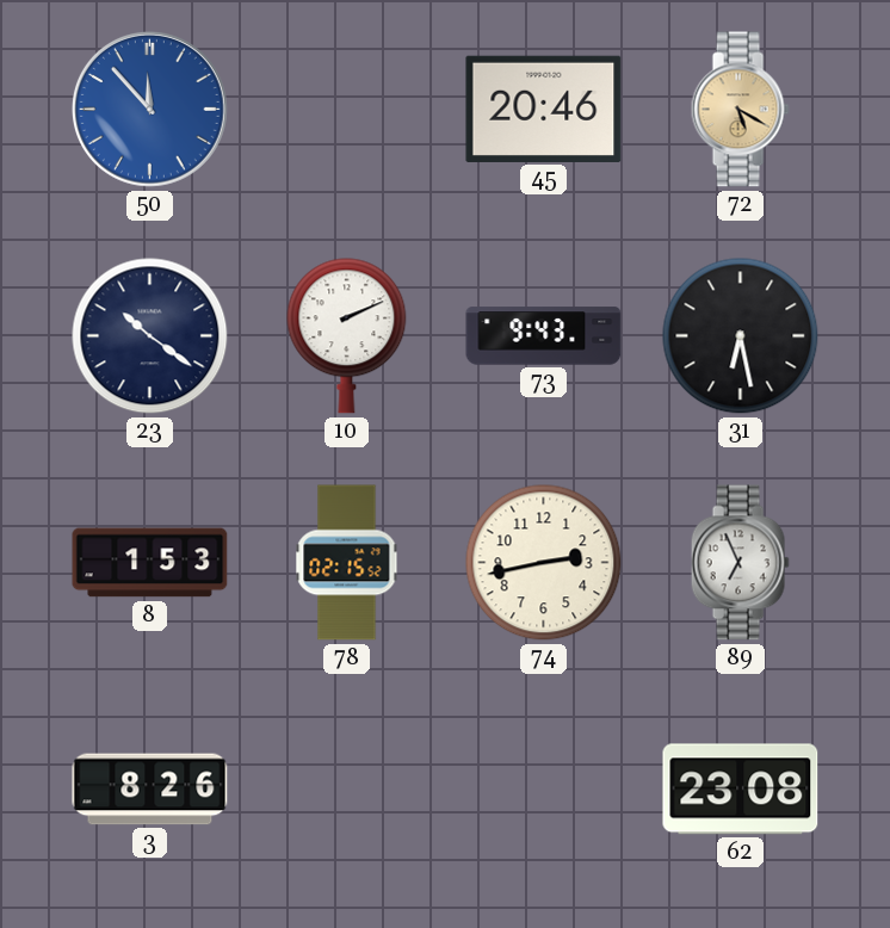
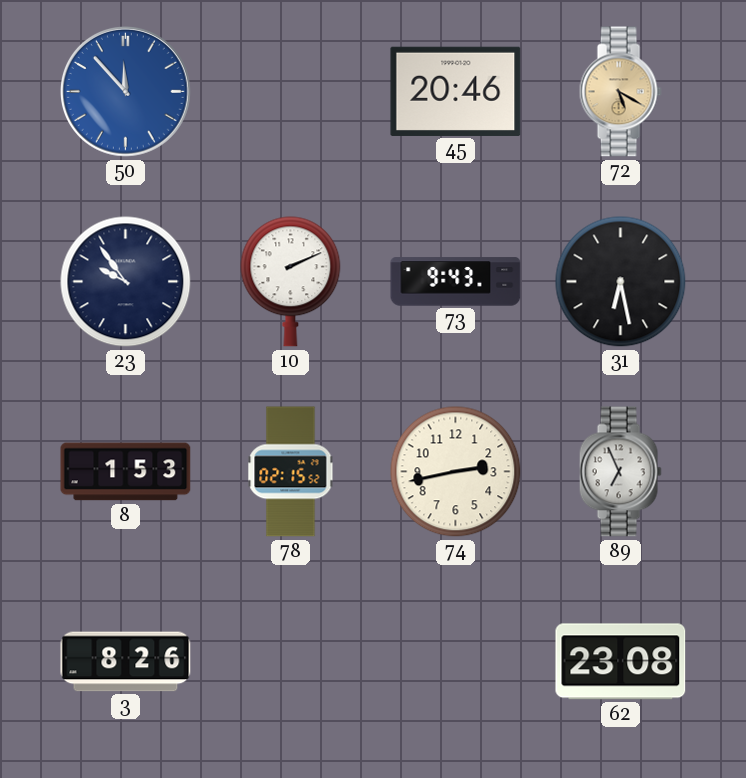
23: 10:21 -> 9:54 (126, 282)
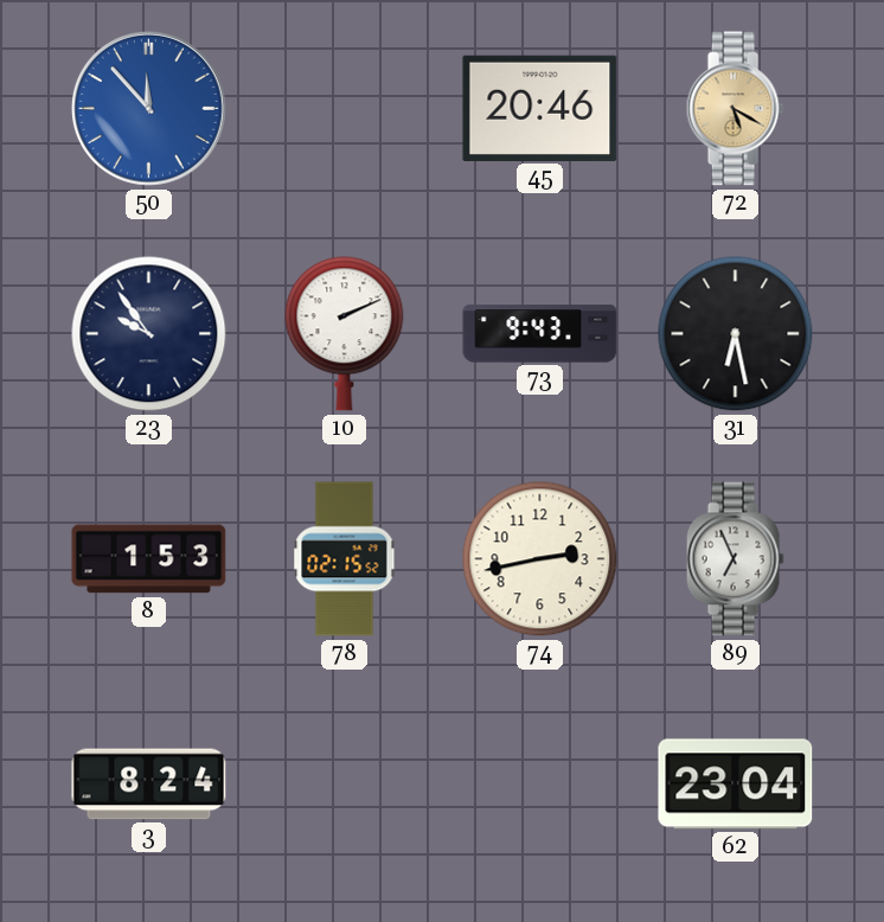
3: 8:26 -> 8:24 (149, 785)
62: 23:08 -> 23:04 (736, 785)
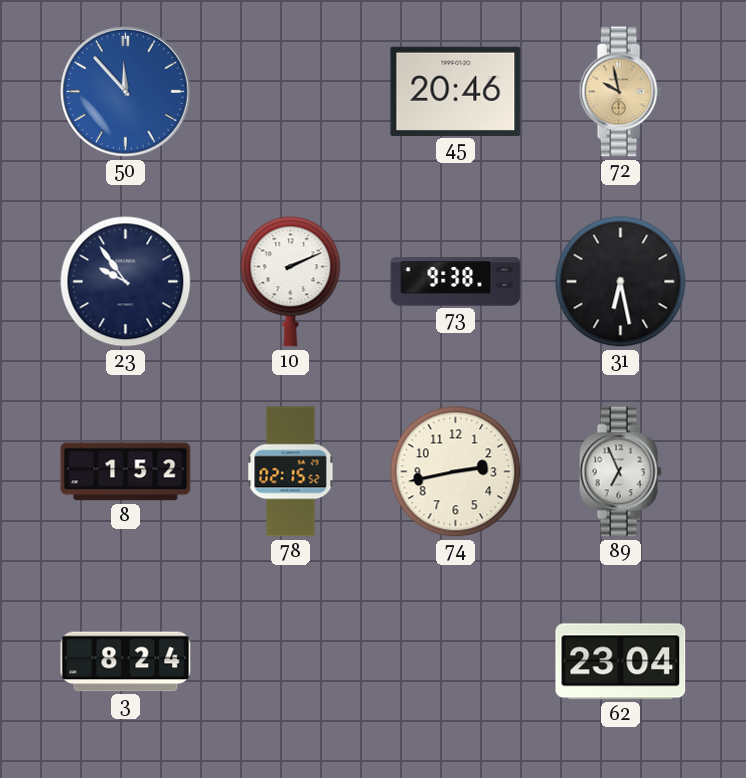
72: 5:20 -> 9:58 (620, 92)
73: 9:43 -> 9:38 (456, 282)
8: 1:53 -> 1:52 (126, 472)
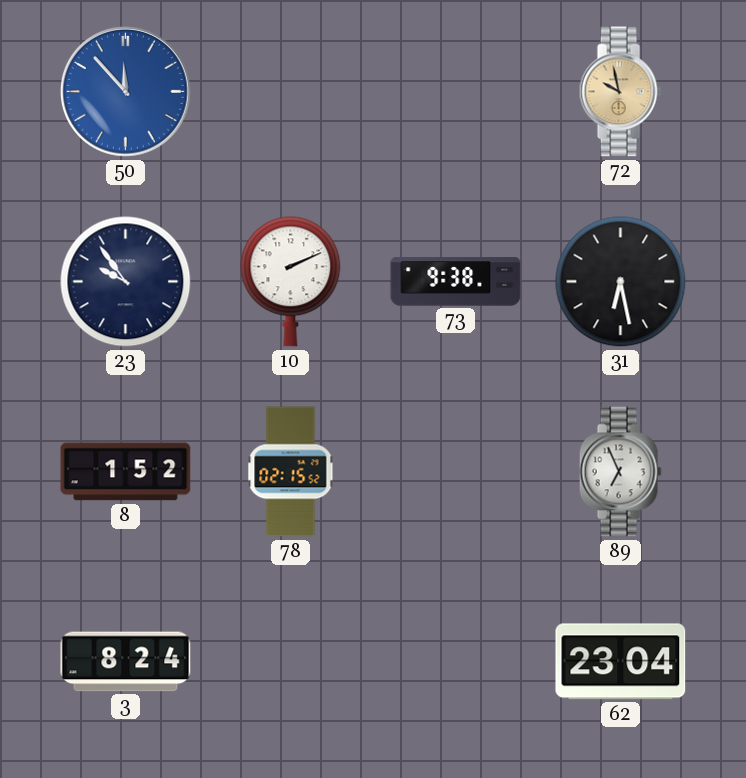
45: 20:46 -> none (456, 91)
74: 2:43 -> none (456, 472)
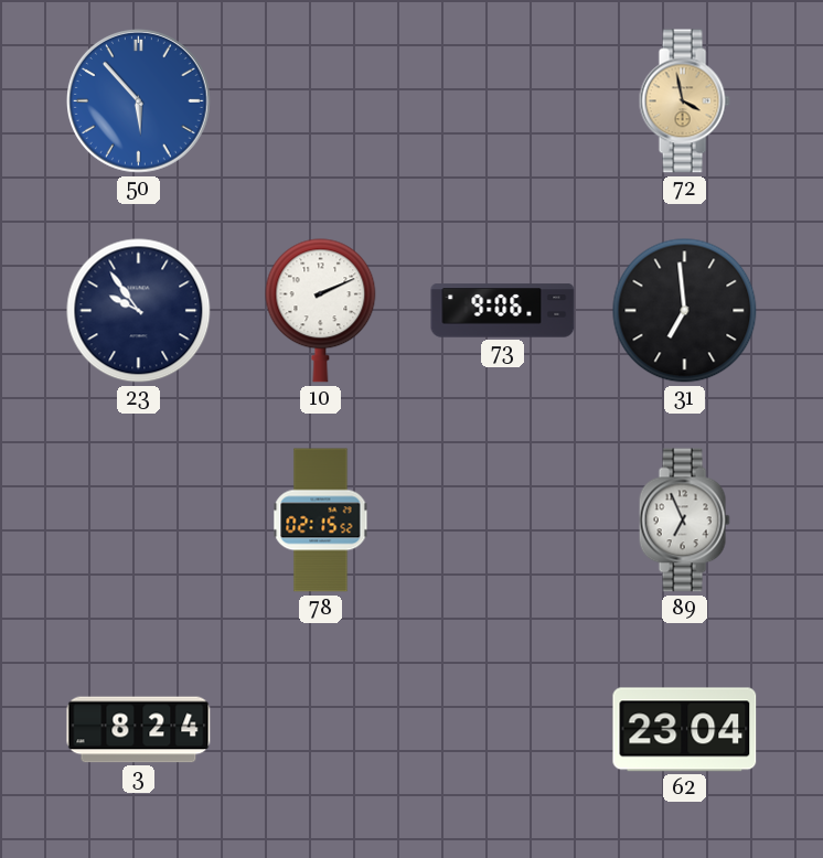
50: 11:53 -> 5:53 (139, 101)
72: 9:58 -> 3:58 (684, 101)
73: 9:38 -> 9:06 (503, 311)
31: 6:28 -> 6:59 (685, 311)
8: 1:52 -> none (126, 472)
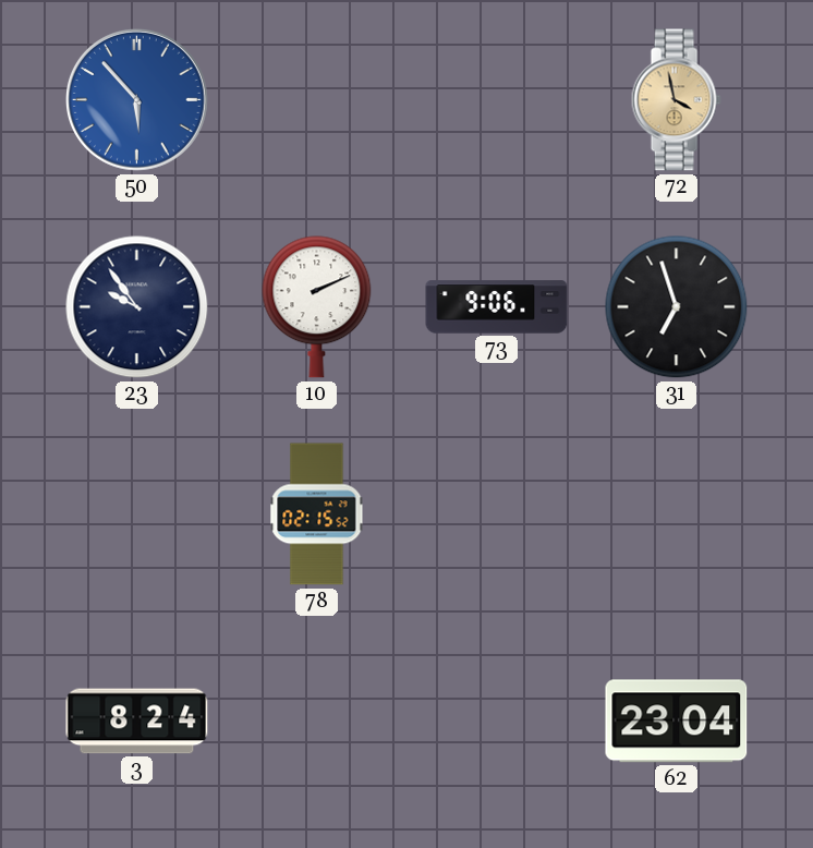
31: 6:59 -> 6:57 (677, 307)
89: 6:56 -> none (684, 521)
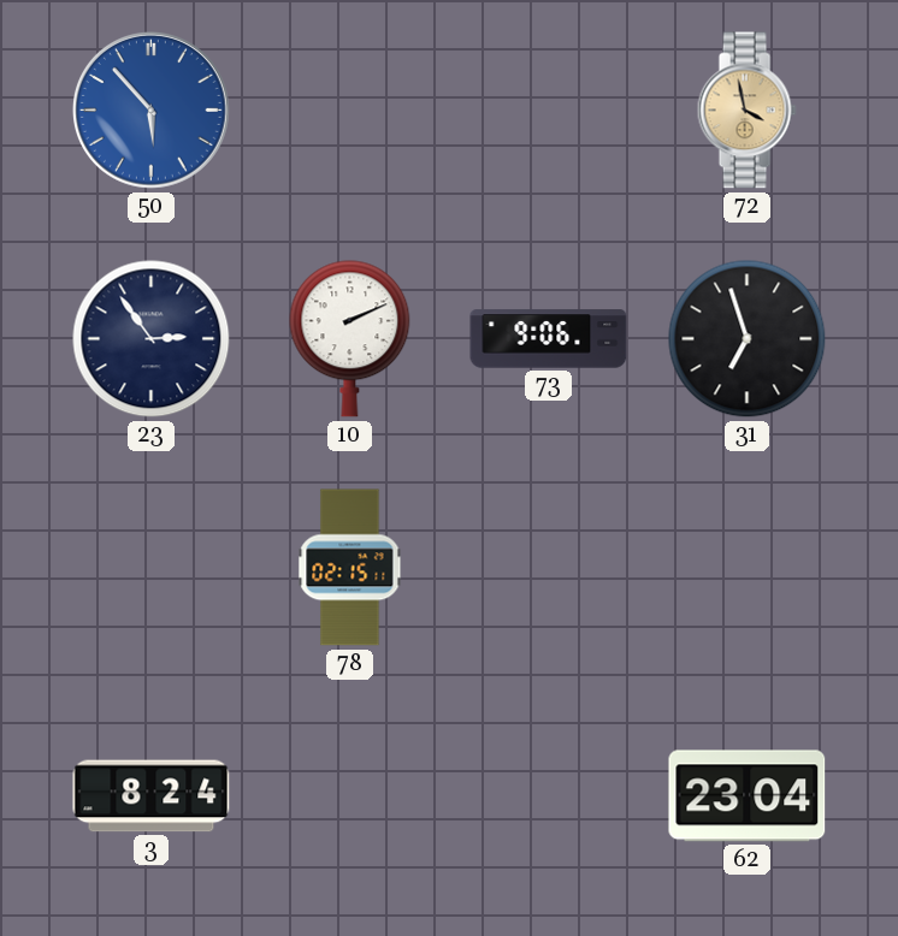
23: 9:54 -> 2:54 (152, 339)
78: 02:15:52 -> 02:15:11 (350, 568)
